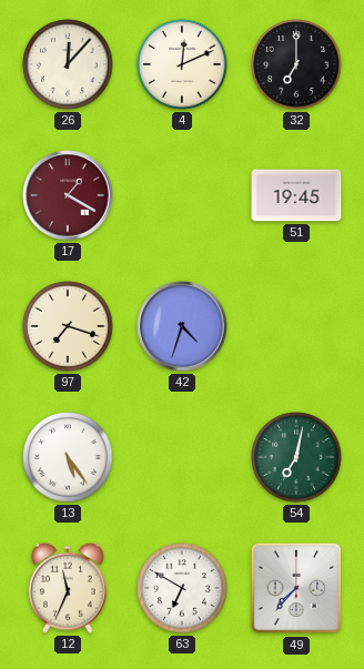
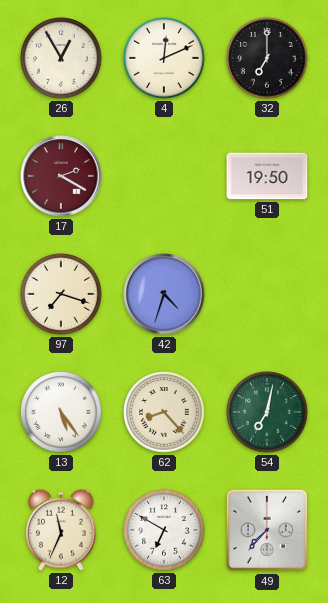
26: 12:07 -> 12:55 (61, 58)
17: 1:20 -> 2:20 (61, 176)
51: 19:45 -> 19:50 (267, 176)
62: none -> 8:23 (164, 412)
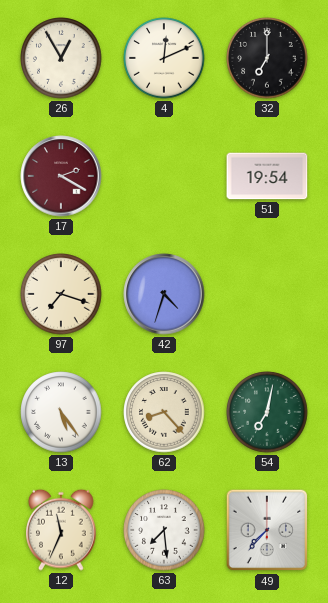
51: 19:50 -> 19:54 (267, 176)
63: 6:50 -> 7:29 (164, 530)
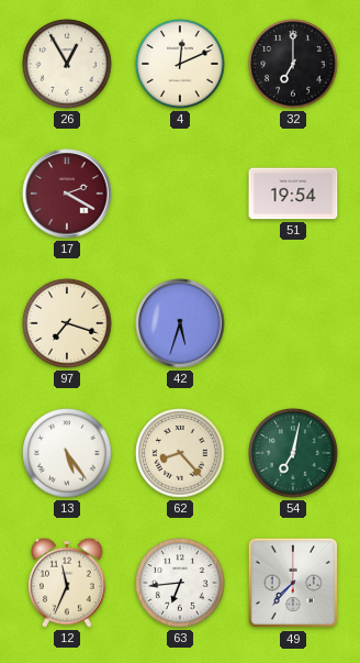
42: 4:33 -> 5:33 (180, 323)
63: 7:29 -> 6:44 (180, 583)
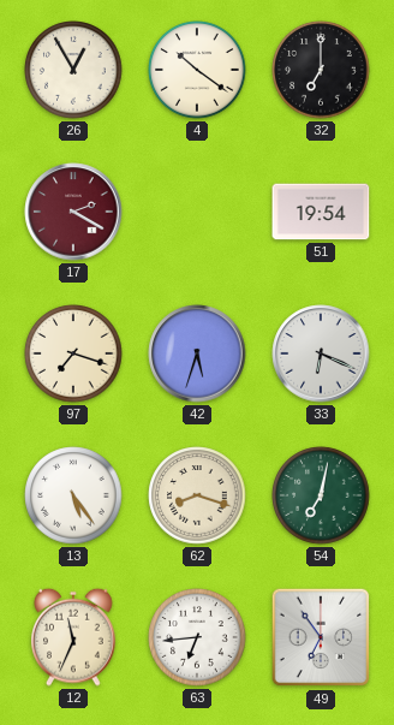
4: 12:11 -> 10:21 (197, 70)
33: none -> 6:19 (321, 353)
62: 8:23 -> 8:18 (197, 495)
49: 7:37 -> 6:54 (321, 637)
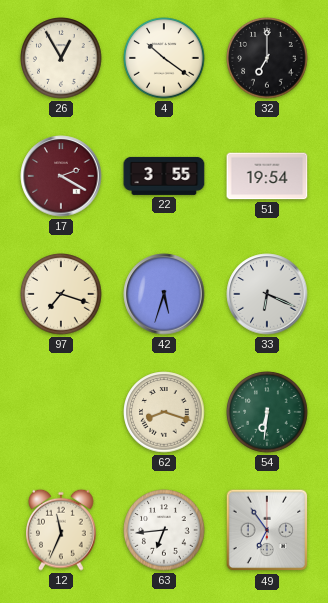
22: none -> 3:55 (164, 176)
13: 5:24 -> none (73, 495)
54: 7:02 -> 6:31 (267, 412)
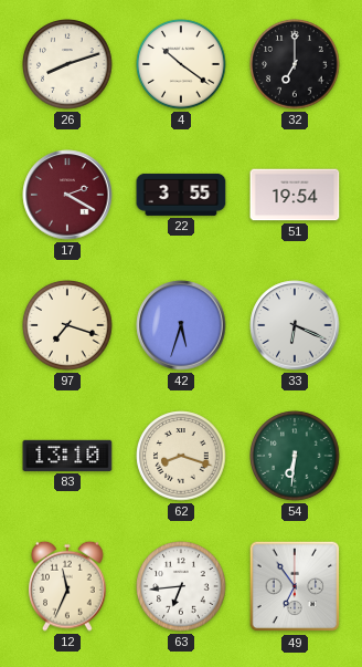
26: 12:55 -> 8:12 (67, 64)
83: none -> 13:10 (67, 456)
